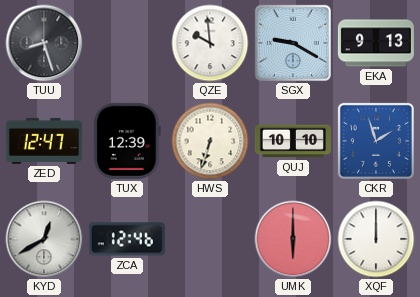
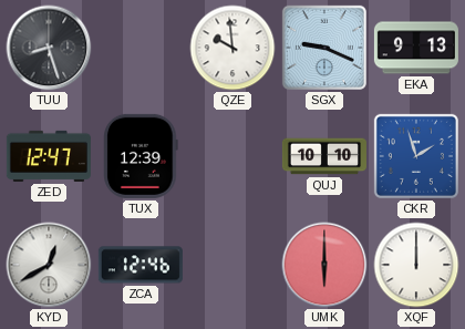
SGX: 9:20 -> 9:19 (324, 48)
HWS: 6:33 -> none (210, 141)
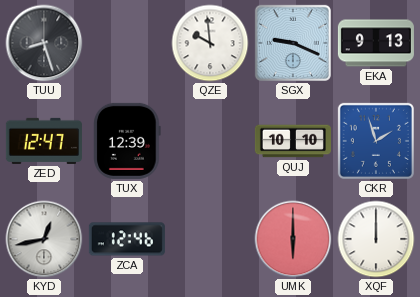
KYD: 12:40 -> 12:43 (44, 239)
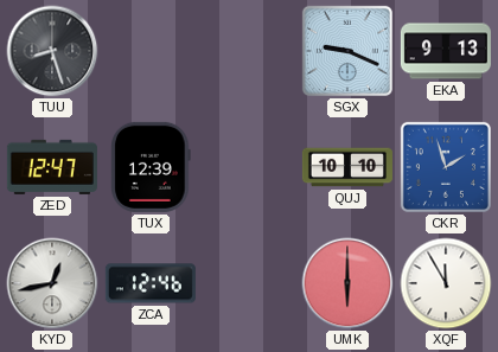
QZE: 9:59 -> none (210, 43)
XQF: 12:00 -> 11:55 (446, 283)
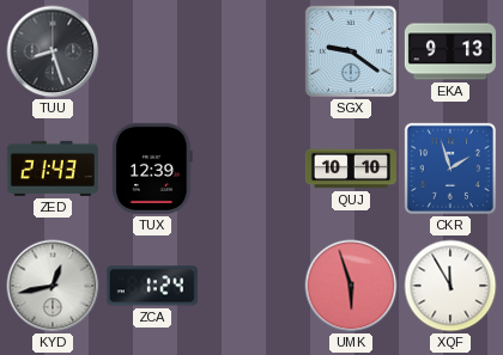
SGX: 9:19 -> 9:21 (351, 51)
ZED: 12:47 -> 21:43 (53, 169)
ZCA: 12:46 -> 1:24 (152, 286)
UMK: 6:00 -> 5:57 (351, 286)
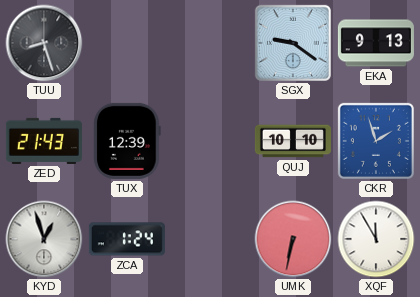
KYD: 12:43 -> 12:57 (44, 239)
UMK: 5:57 -> 6:32 (293, 239)
